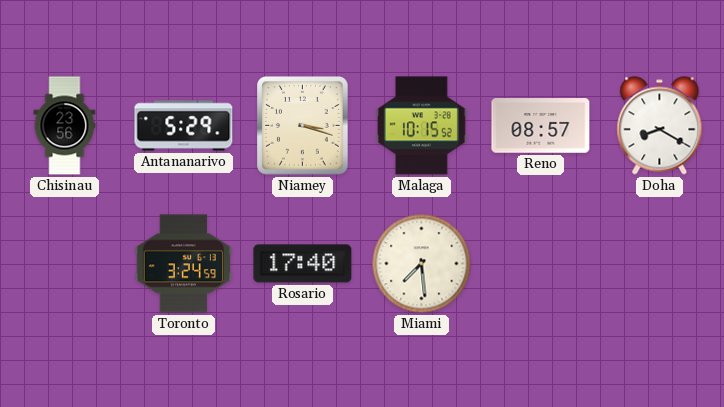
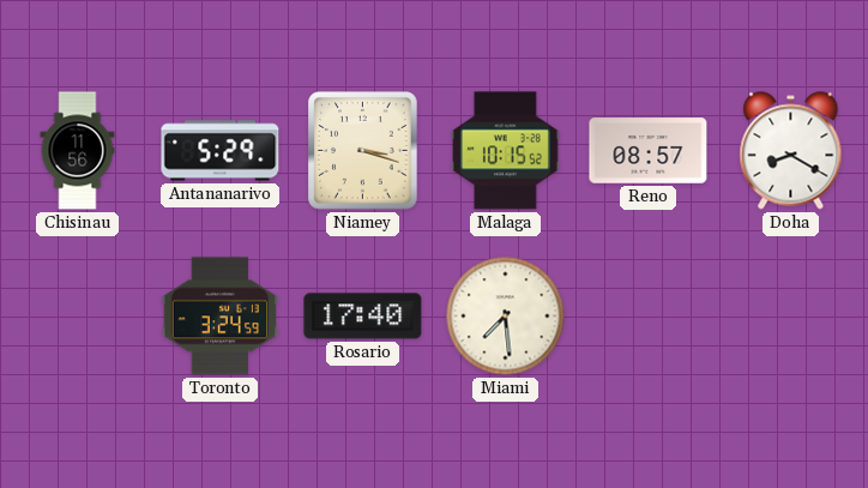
Chisinau: 23:56 -> 11:56 (78, 151)
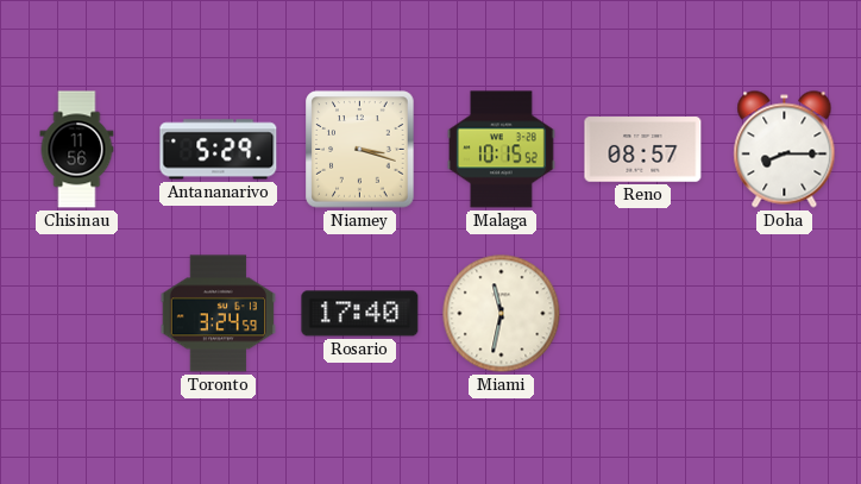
Doha: 8:20 -> 8:15 (785, 150)
Miami: 7:29 -> 11:32 (502, 314)
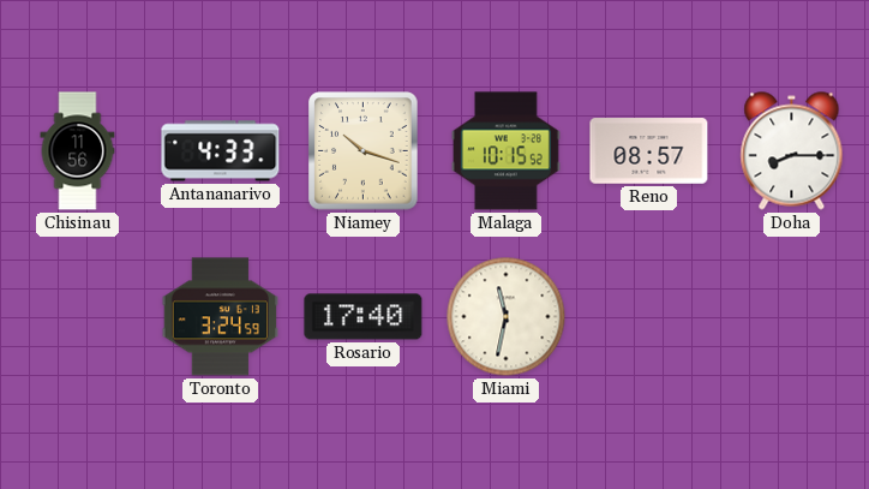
Antananarivo: 5:29 -> 4:33 (221, 151)
Niamey: 3:18 -> 10:18 (364, 151)
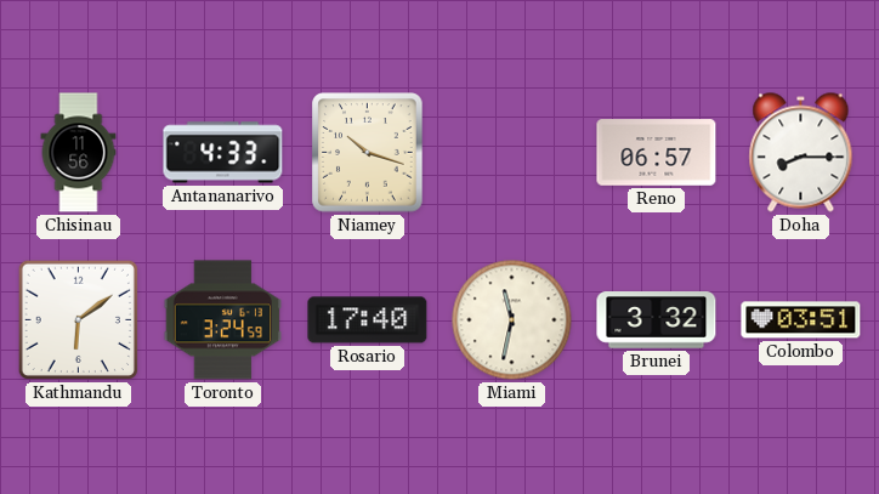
Malaga: 10:15 -> none (505, 151)
Reno: 08:57 -> 06:57 (657, 153)
Kathmandu: none -> 6:09 (78, 319)
Brunei: none -> 3:32 (657, 320)
Colombo: none -> 03:51 (801, 320)
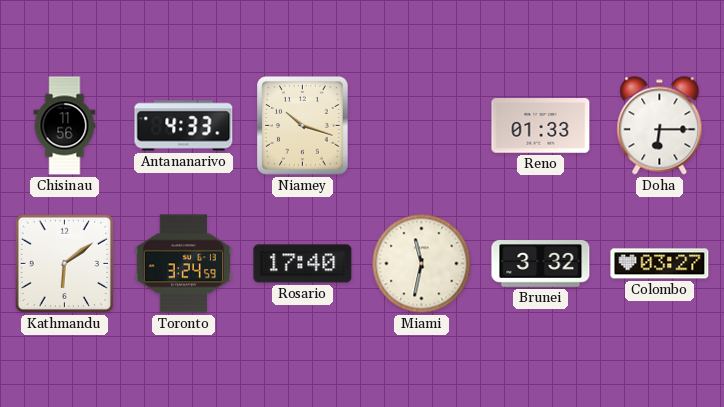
Reno: 06:57 -> 01:33 (541, 126)
Doha: 8:15 -> 6:15 (660, 126)
Colombo: 03:51 -> 03:27 (660, 264)
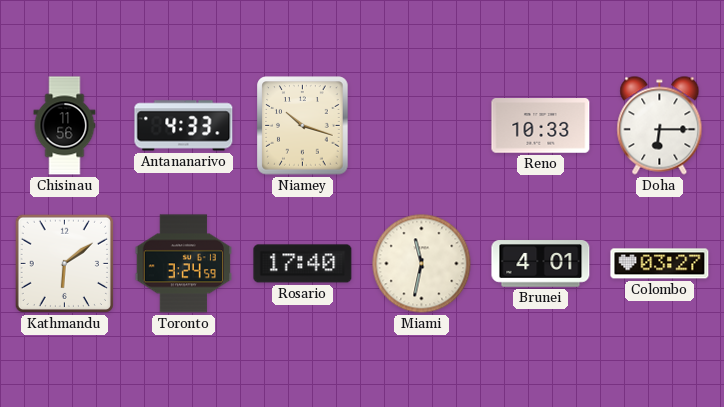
Reno: 01:33 -> 10:33 (541, 126)
Brunei: 3:32 -> 4:01 (541, 264)
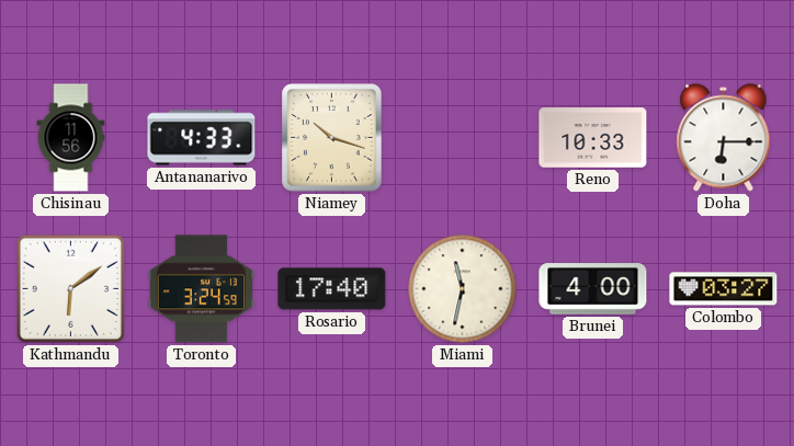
Brunei: 4:01 -> 4:00 (593, 289)
